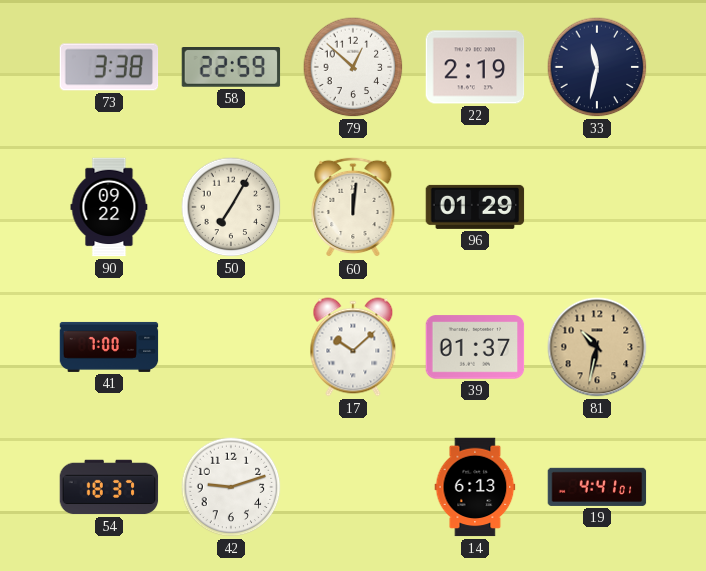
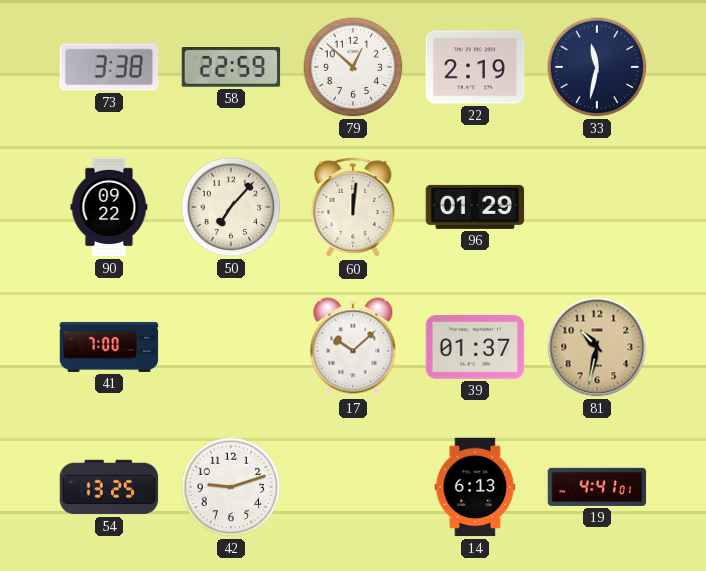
50: 7:05 -> 7:07 (231, 207)
54: 18:37 -> 13:25 (109, 487)
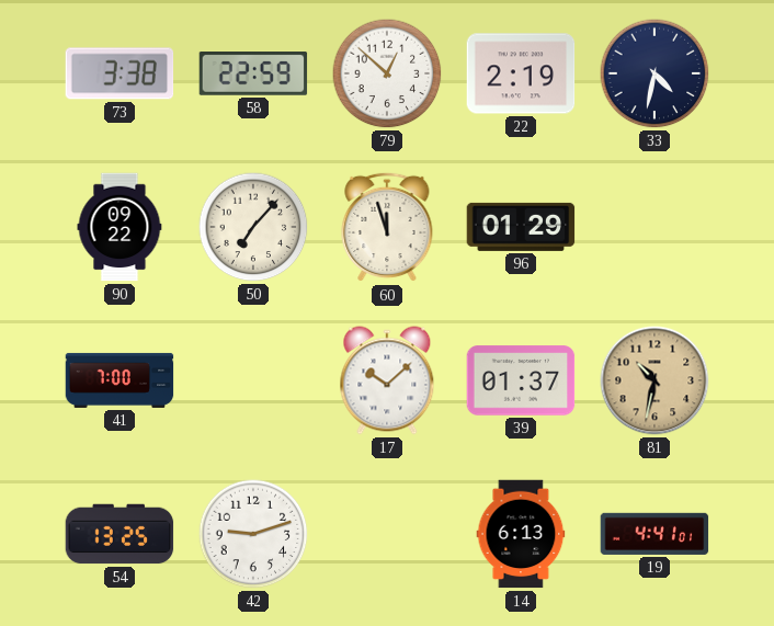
33: 11:32 -> 4:32 (655, 73)
60: 12:01 -> 11:57 (387, 227)
